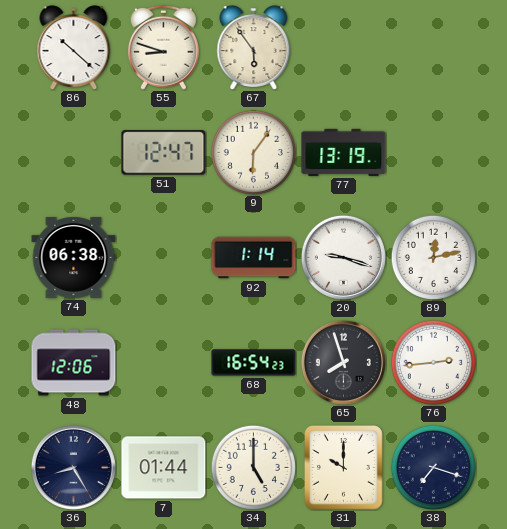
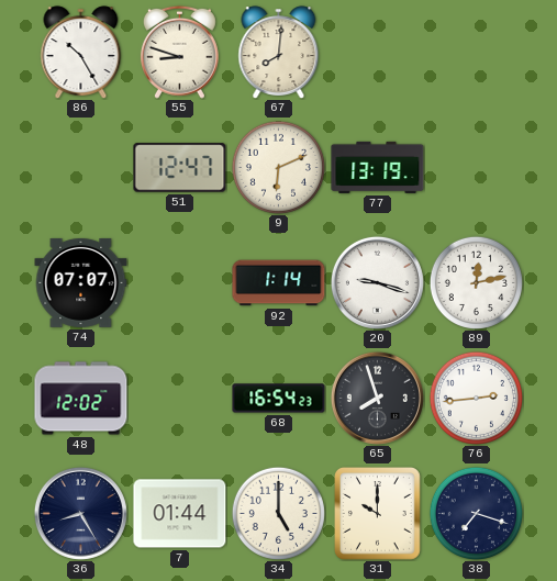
86: 10:22 -> 10:25 (81, 52)
67: 5:54 -> 8:01 (279, 52)
9: 6:06 -> 6:11 (278, 167)
74: 06:38 -> 07:07 (81, 282)
48: 12:06 -> 12:02 (81, 399)
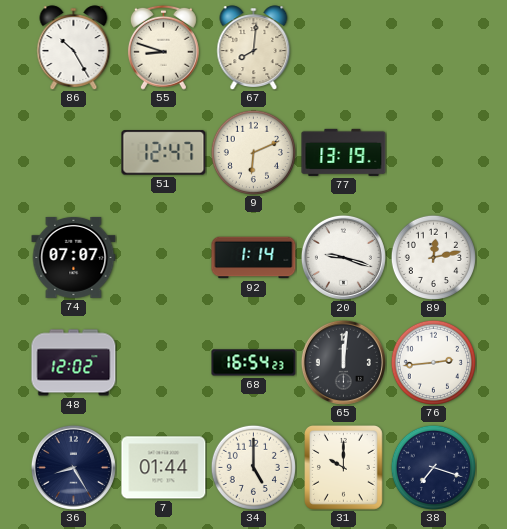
65: 7:57 -> 12:01 (343, 362)
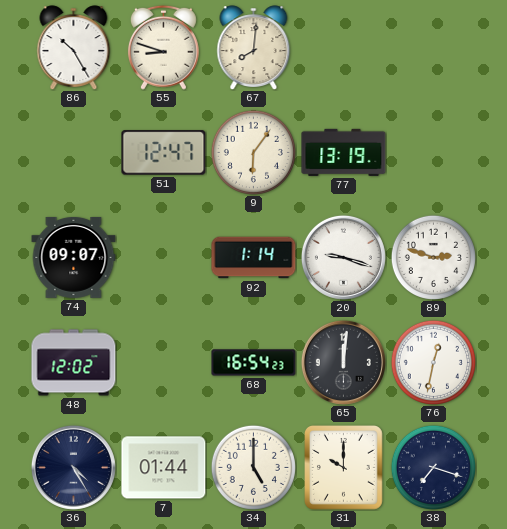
9: 6:11 -> 6:06 (253, 152)
74: 07:07 -> 09:07 (74, 257)
89: 12:13 -> 2:48 (433, 257)
76: 2:44 -> 12:32 (433, 362)
36: 8:25 -> 4:25 (73, 467)
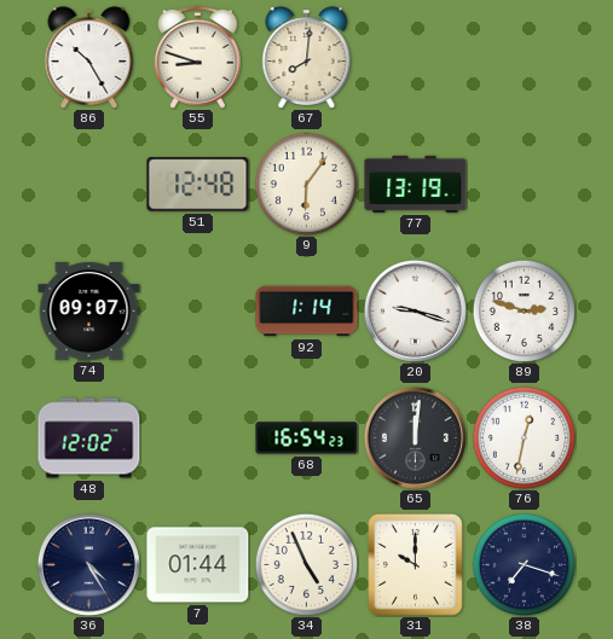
51: 12:47 -> 12:48 (198, 185)
34: 5:00 -> 4:56 (306, 564)
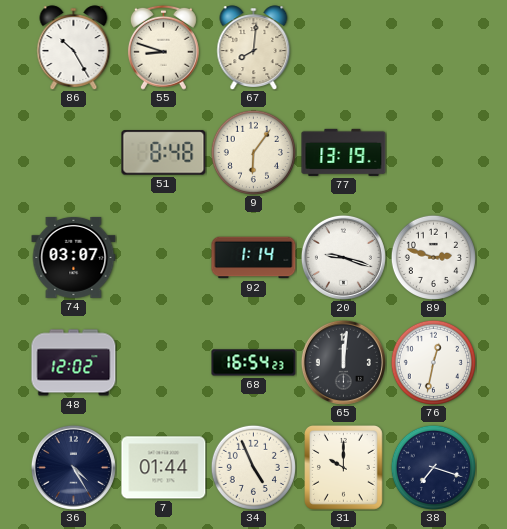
51: 12:48 -> 8:48 (164, 153)
74: 09:07 -> 03:07 (74, 257)
